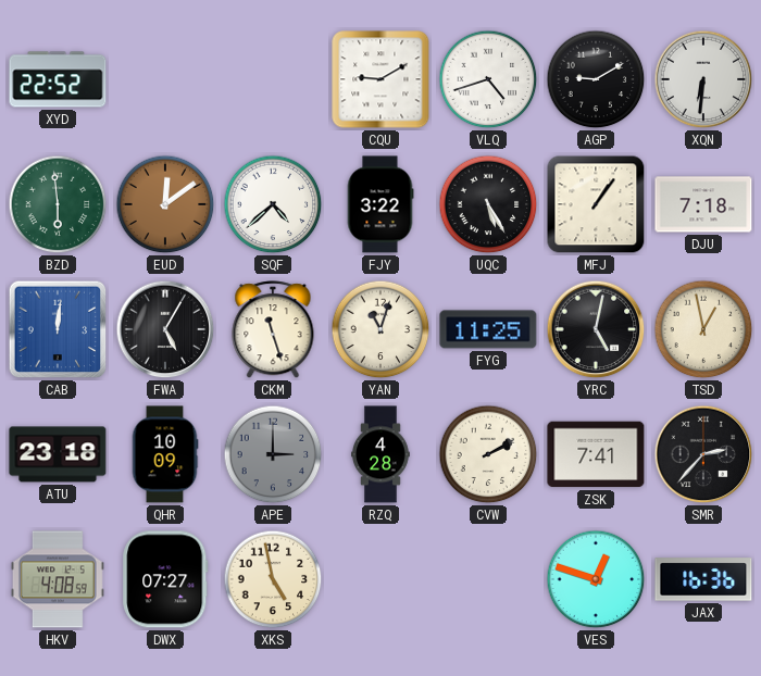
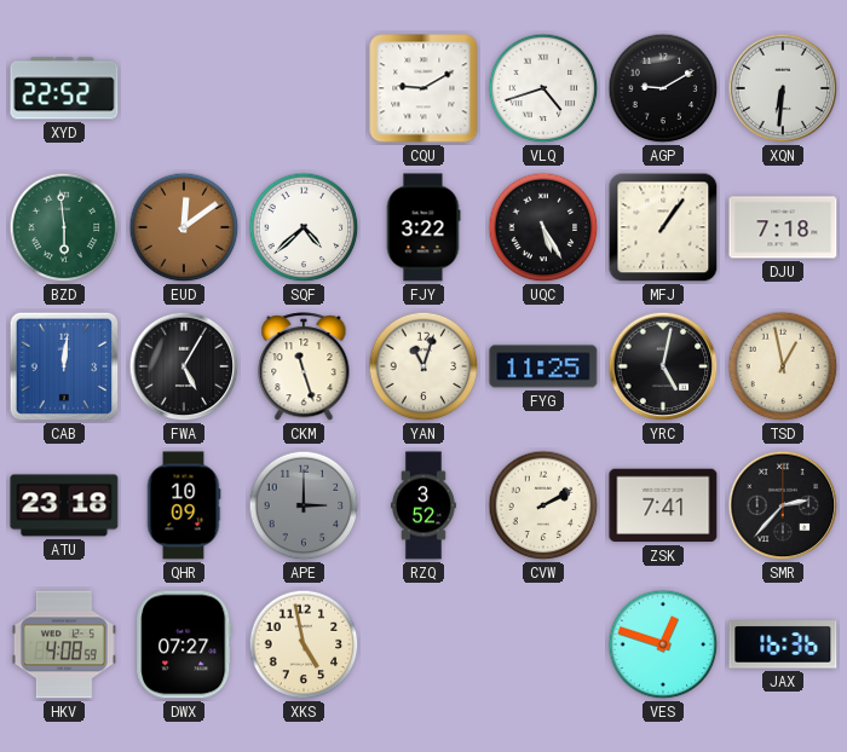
RZQ: 4:28 -> 3:52 (425, 505)
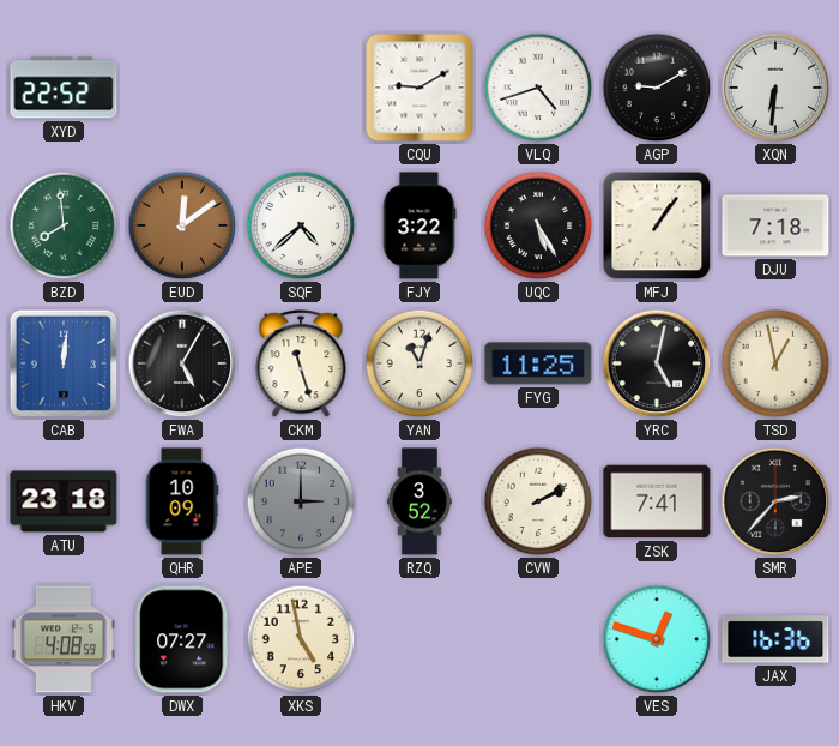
BZD: 5:59 -> 7:59 (64, 225)
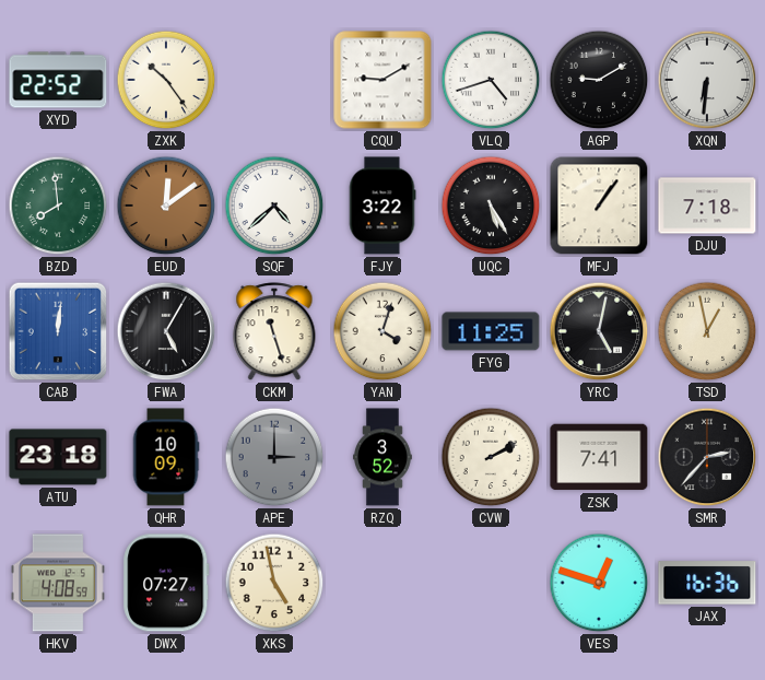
ZXK: none -> 10:24 (166, 80)
YAN: 11:03 -> 4:03 (382, 331)
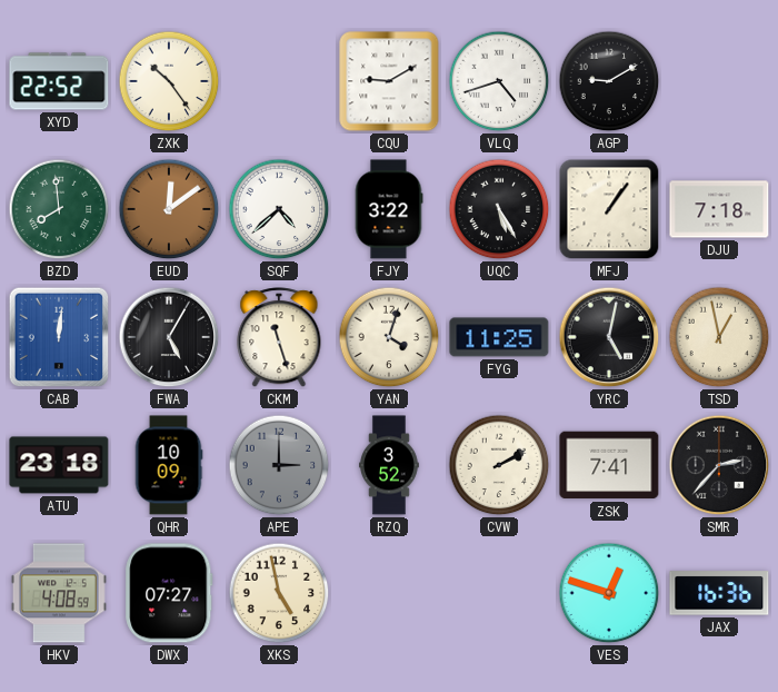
XQN: 6:31 -> none (707, 80)
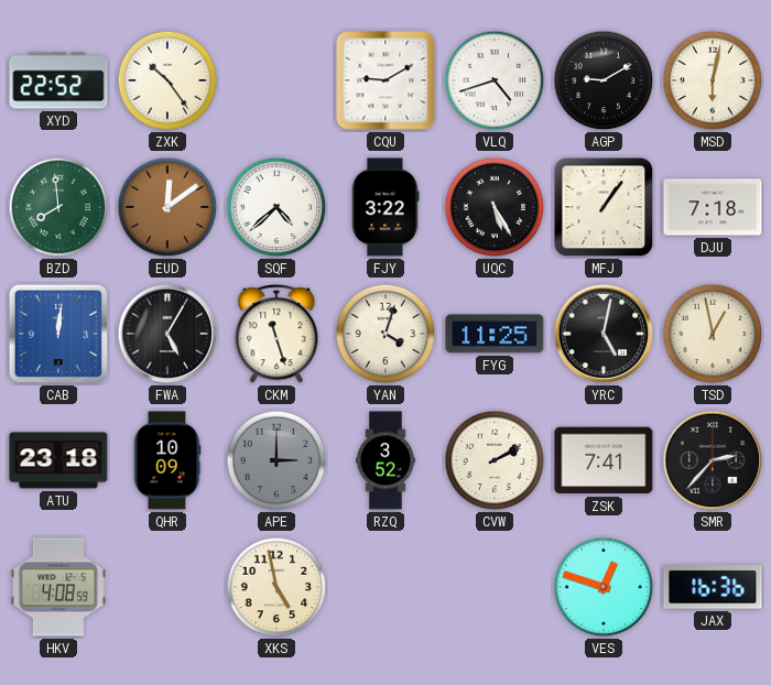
MSD: none -> 6:02 (713, 80)
DWX: 07:27 -> none (169, 593)
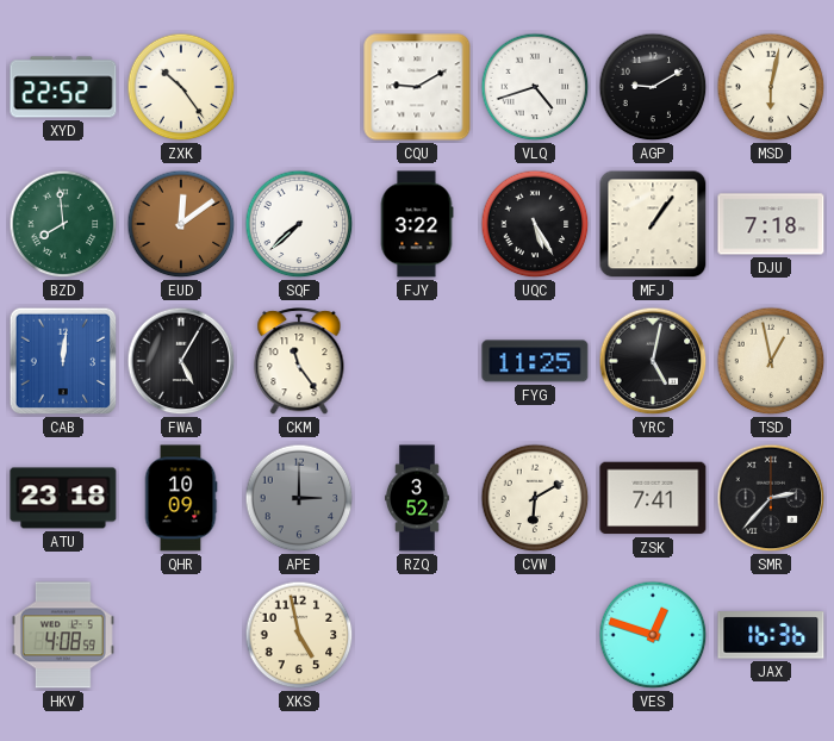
SQF: 4:38 -> 7:38 (299, 224)
CKM: 11:27 -> 11:24 (299, 362)
YAN: 4:03 -> none (385, 334)
CVW: 2:10 -> 6:10 (535, 498)
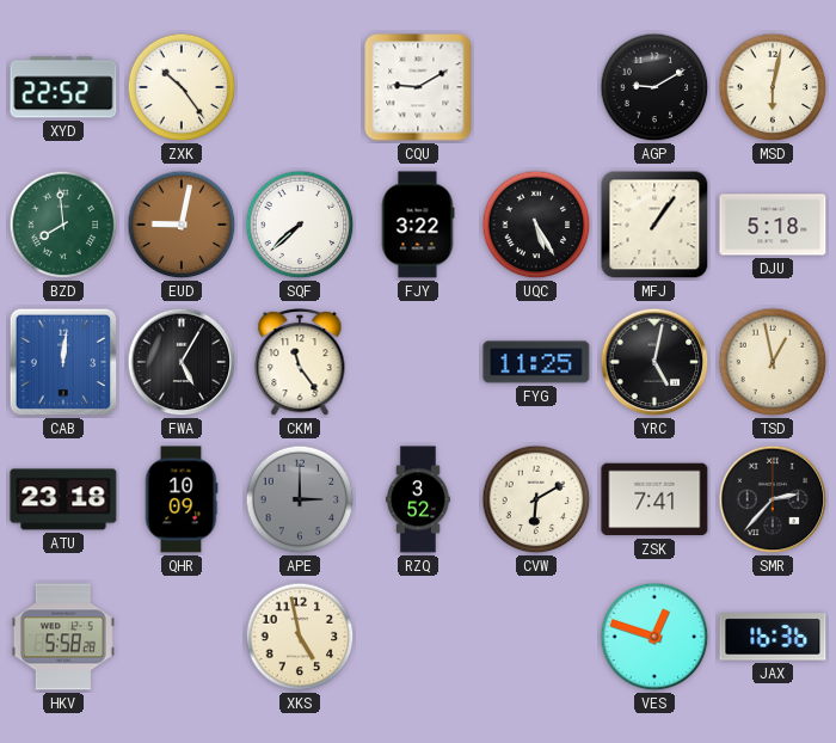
VLQ: 4:42 -> none (535, 87)
EUD: 12:09 -> 9:02 (182, 225)
DJU: 7:18 -> 5:18 (773, 225)
HKV: 4:08 -> 5:58 (63, 637)
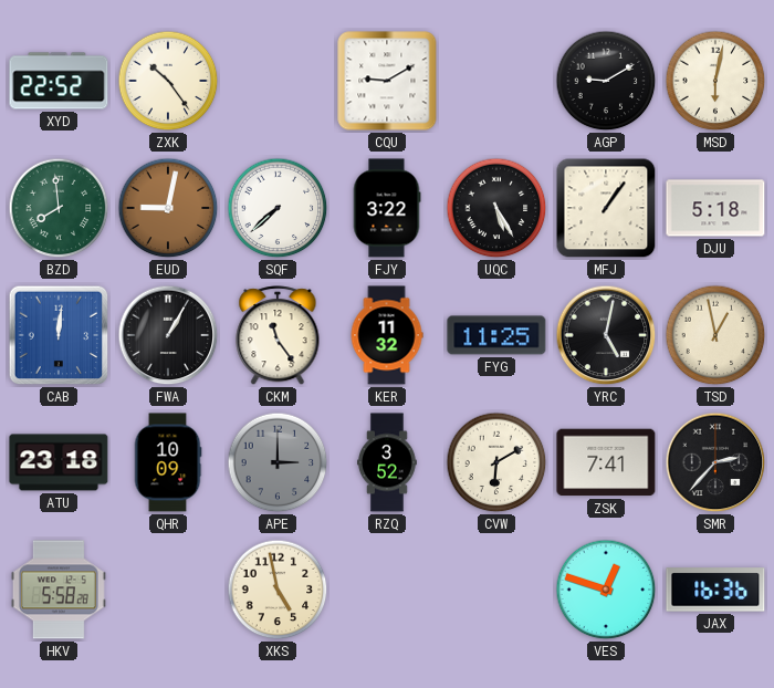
FWA: 5:05 -> 1:05 (168, 335)
KER: none -> 11:32 (387, 335)
